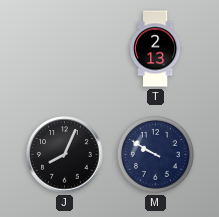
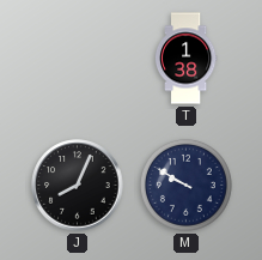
T: 2:13 -> 1:38 (185, 59)
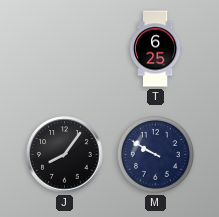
T: 1:38 -> 6:25 (155, 49)
J: 8:04 -> 8:06 (65, 155)
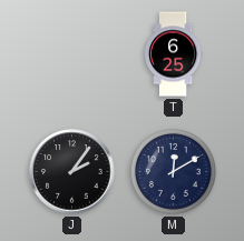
J: 8:06 -> 2:06 (72, 172)
M: 9:50 -> 12:10 (173, 171)
